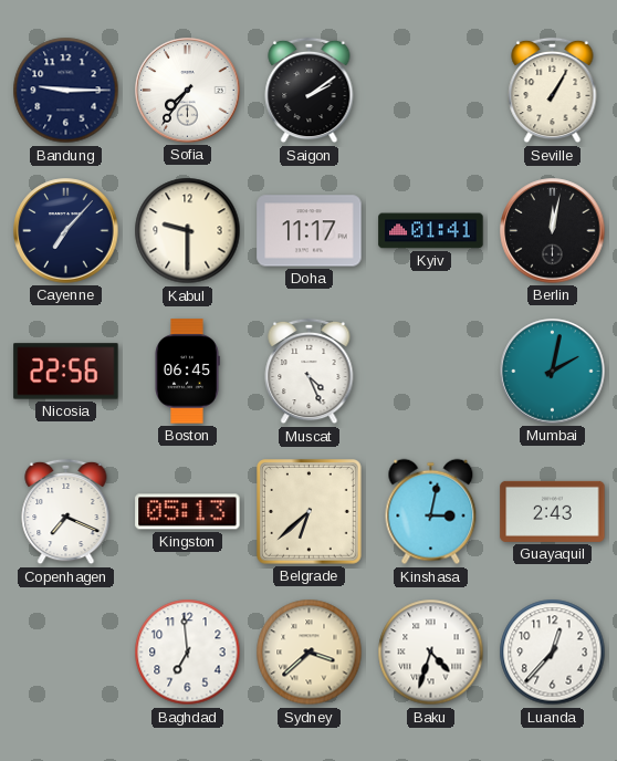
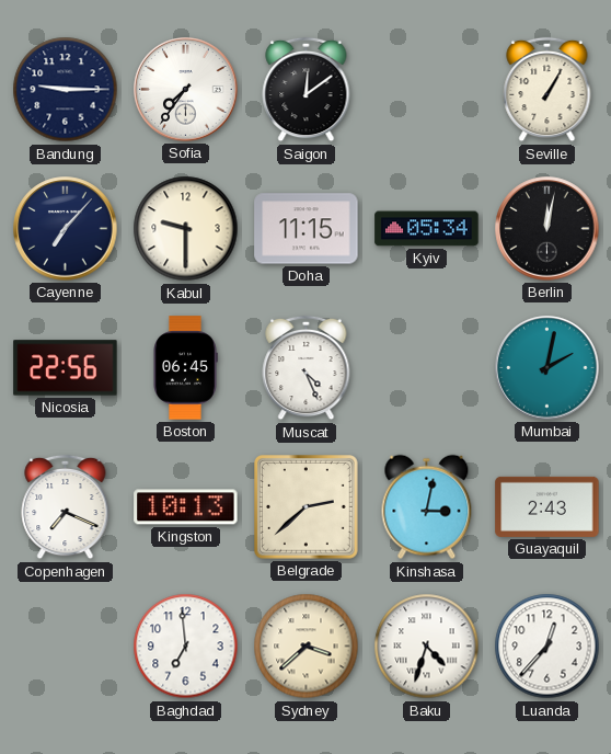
Saigon: 2:09 -> 12:09 (307, 90)
Doha: 11:17 -> 11:15 (307, 229)
Kyiv: 01:41 -> 05:34 (427, 229)
Kingston: 05:13 -> 10:13 (186, 507)
Belgrade: 6:38 -> 2:38 (307, 507)
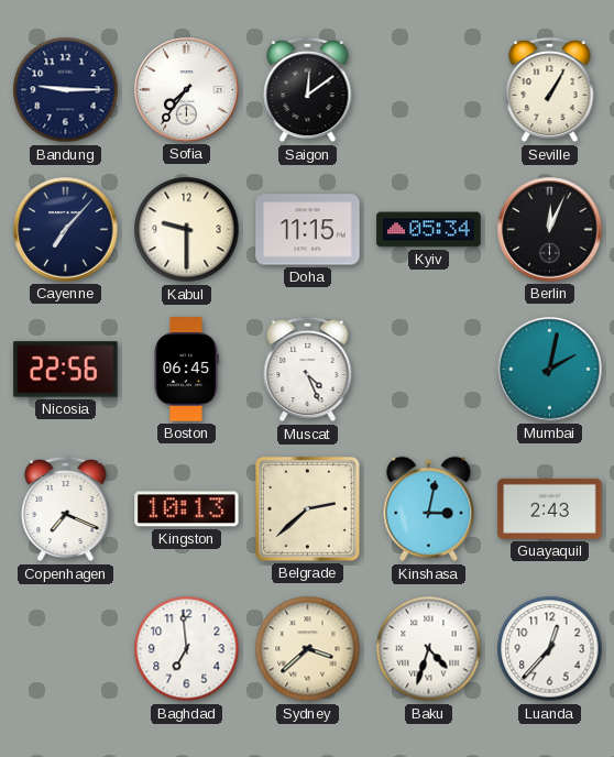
Berlin: 12:02 -> 12:04 (550, 230)
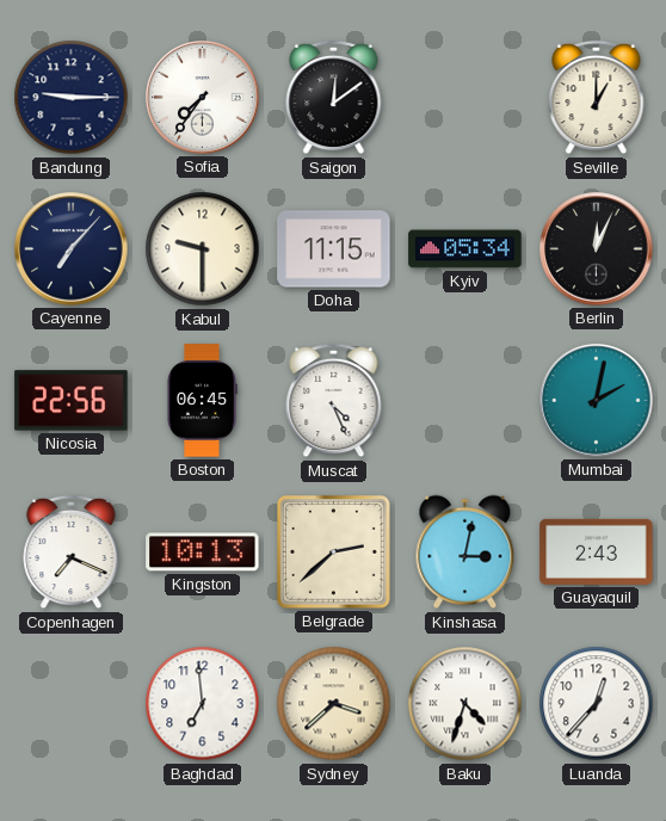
Seville: 1:05 -> 1:00 (597, 98)
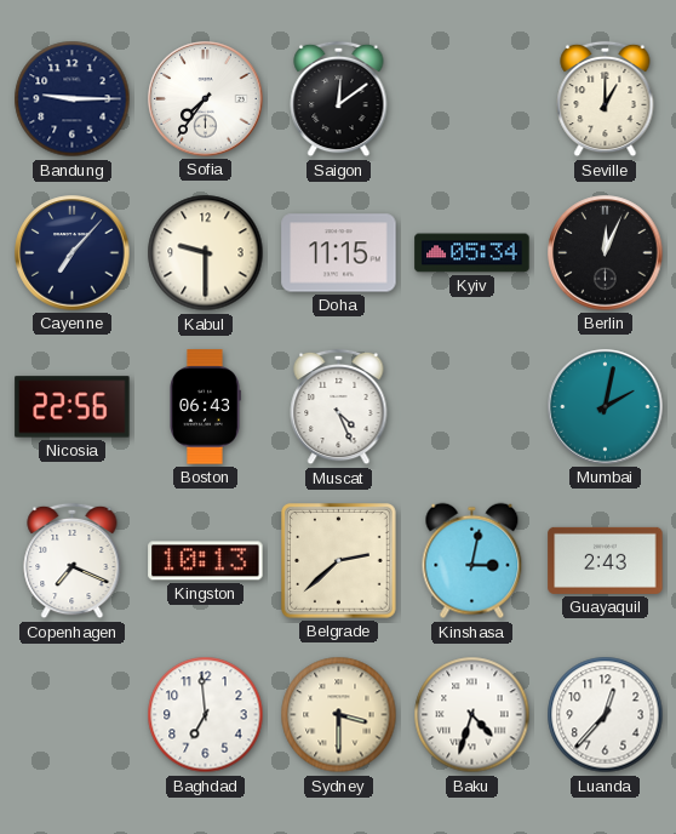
Boston: 06:45 -> 06:43 (205, 407)
Sydney: 3:38 -> 3:30 (339, 715)
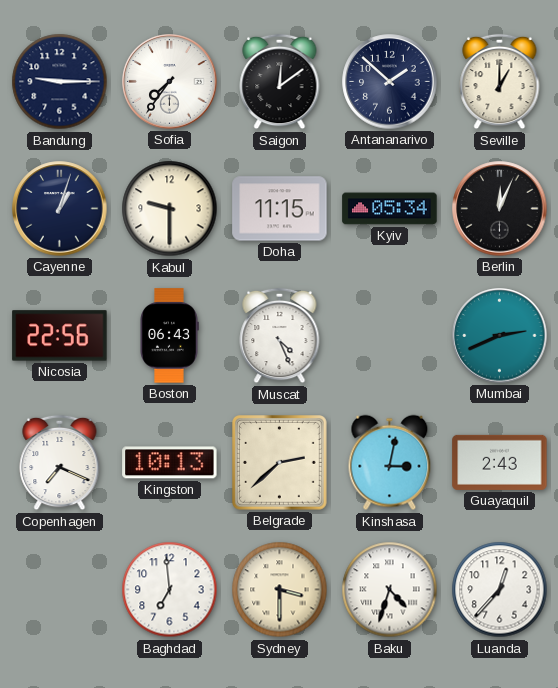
Antananarivo: none -> 1:52 (390, 82)
Cayenne: 7:07 -> 1:03 (60, 209)
Mumbai: 2:02 -> 2:41 (500, 336)
